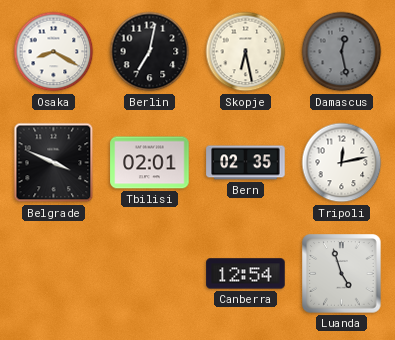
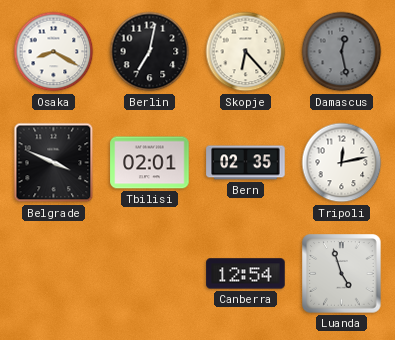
Skopje: 6:28 -> 6:23 (246, 52)
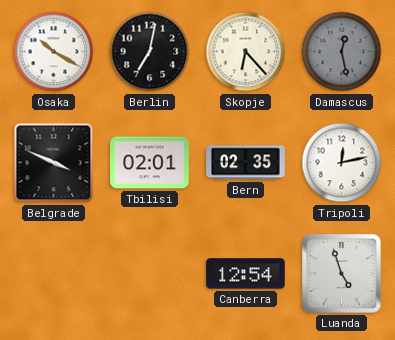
Osaka: 8:20 -> 10:20 (54, 52)
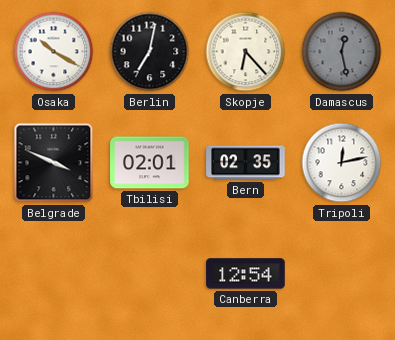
Luanda: 4:57 -> none (342, 274)
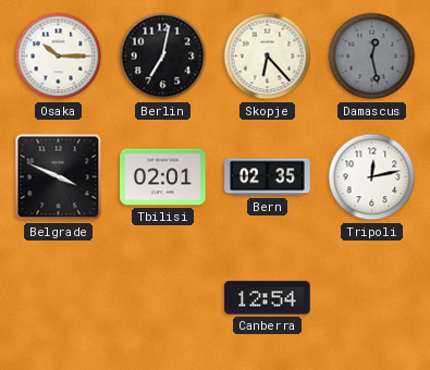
Osaka: 10:20 -> 10:15 (59, 57)
